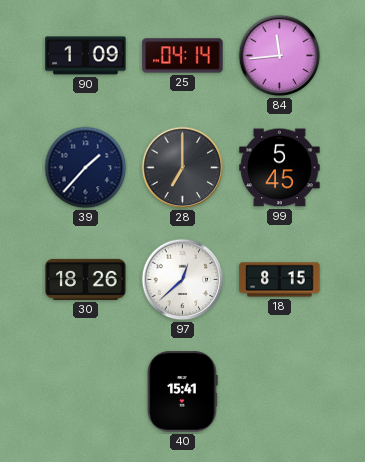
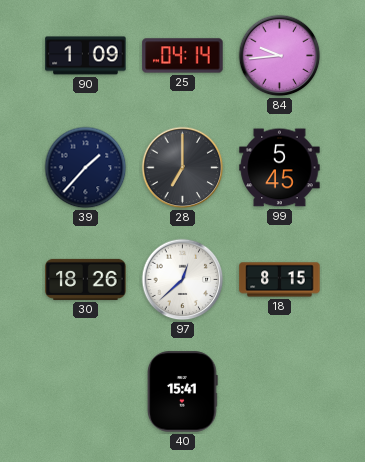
84: 11:44 -> 9:44 (280, 56)
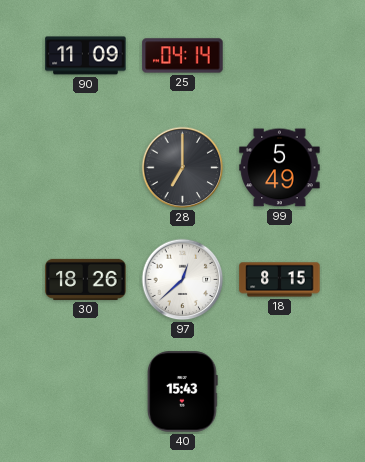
90: 1:09 -> 11:09 (86, 56)
84: 9:44 -> none (280, 56)
39: 1:37 -> none (86, 168)
99: 5:45 -> 5:49 (280, 168)
40: 15:41 -> 15:43 (183, 392)
